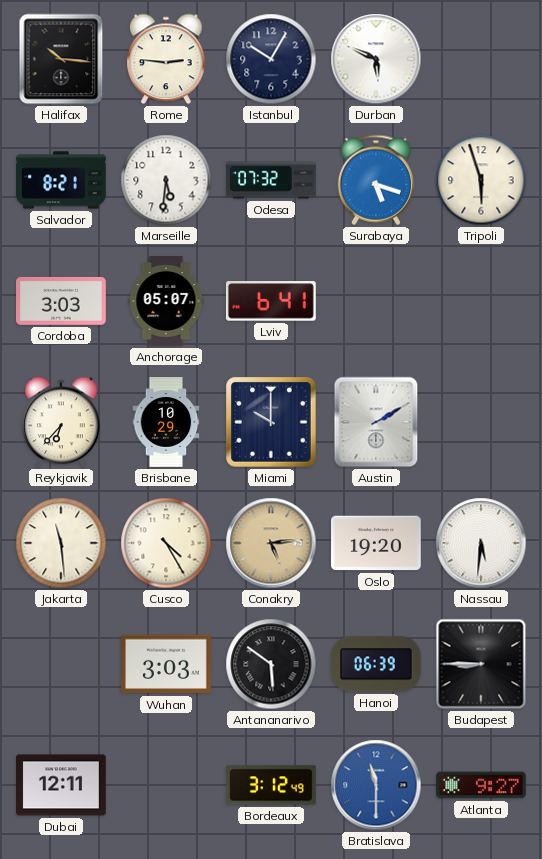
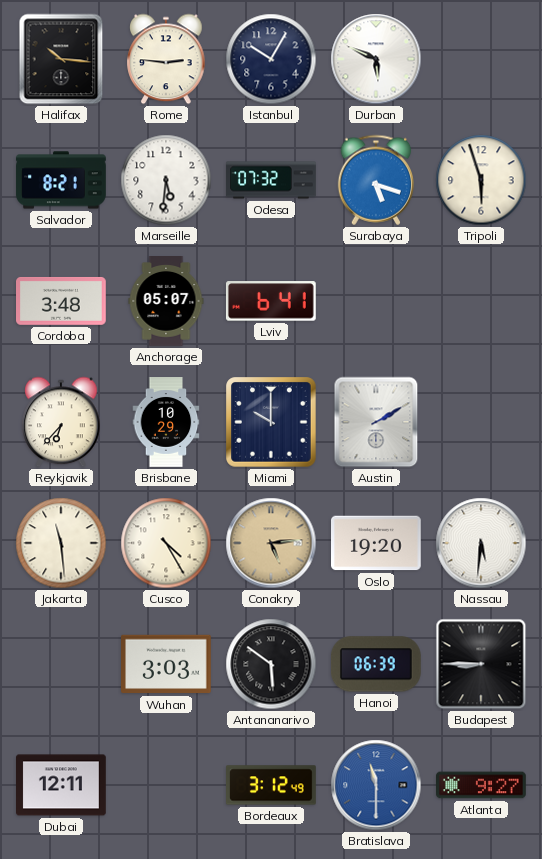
Cordoba: 3:03 -> 3:48 (62, 301)
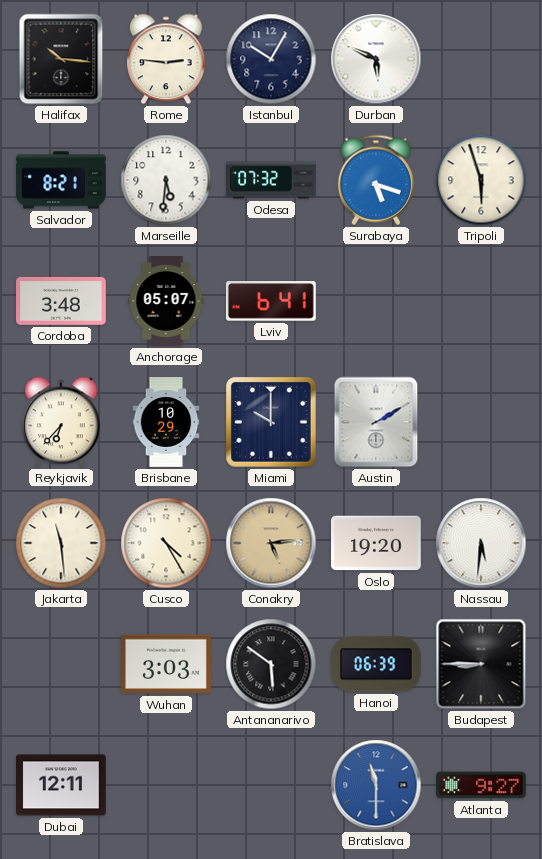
Bordeaux: 3:12 -> none (271, 785)
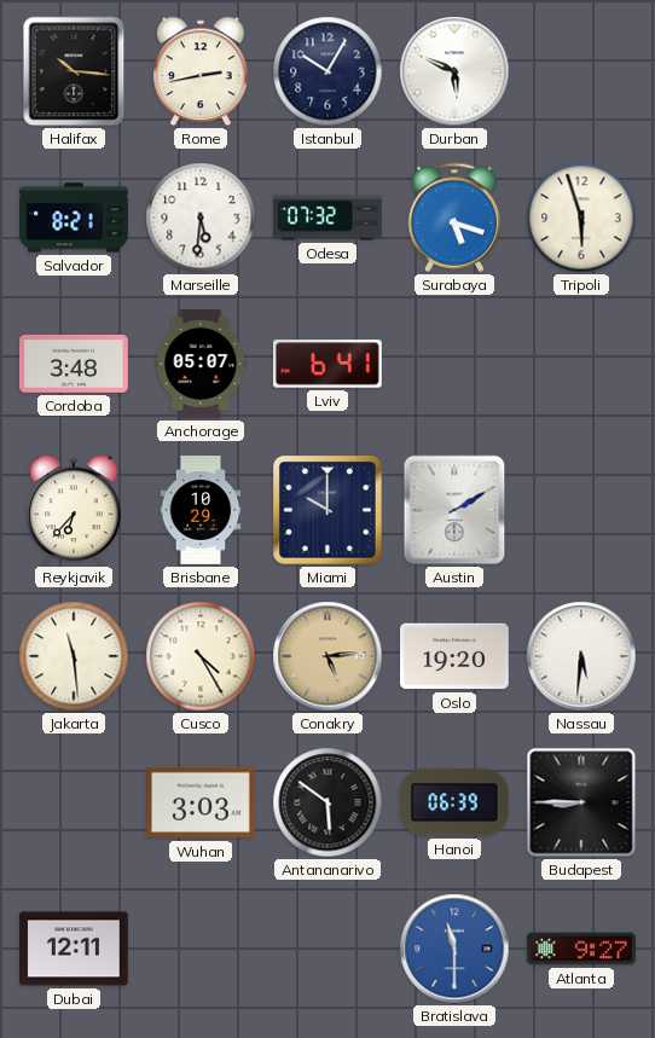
Rome: 2:46 -> 2:43 (201, 71)
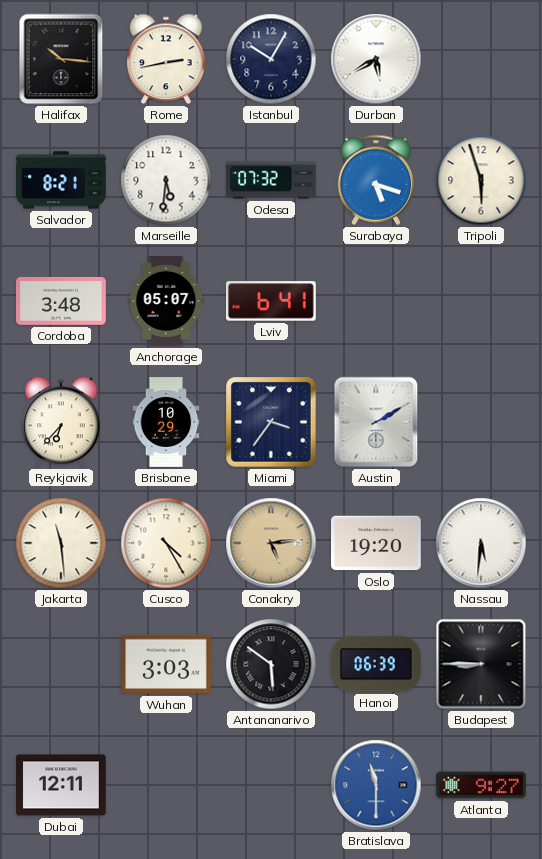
Durban: 5:49 -> 5:40 (376, 59)
Miami: 10:00 -> 3:36 (271, 422)
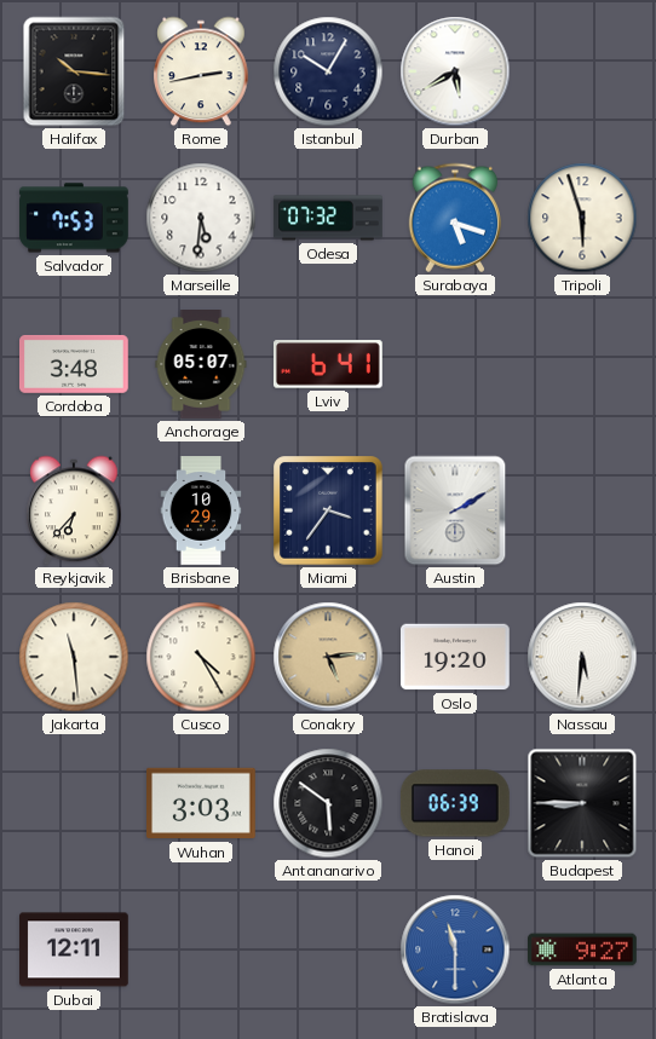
Salvador: 8:21 -> 7:53 (74, 218)
